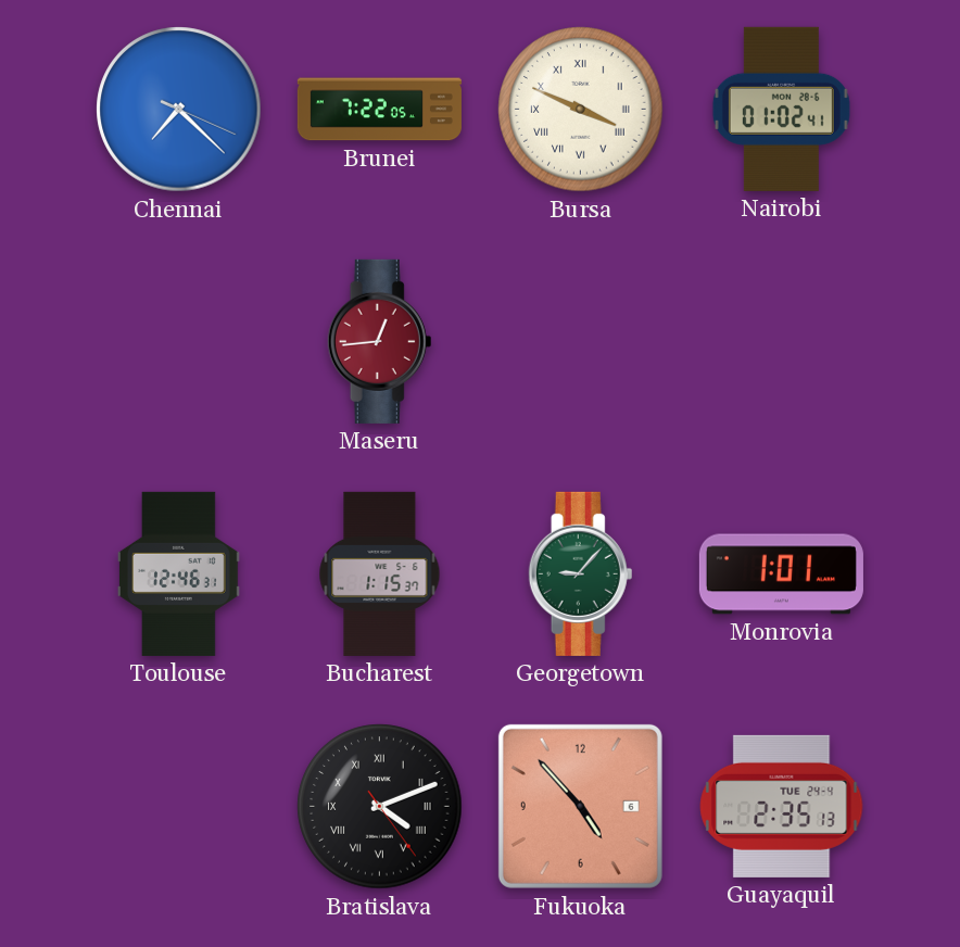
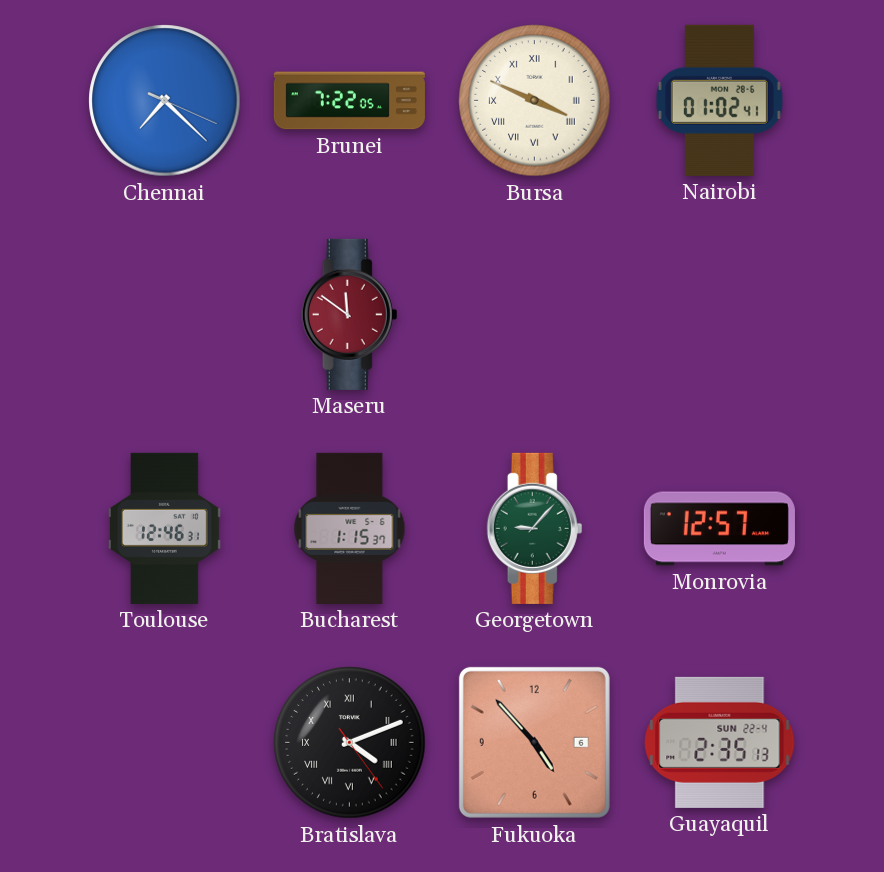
Maseru: 12:44 -> 11:51 (350, 314)
Monrovia: 1:01 -> 12:57 (719, 529)
Guayaquil date: TUE 24-4 -> SUN 22-4 (720, 742)
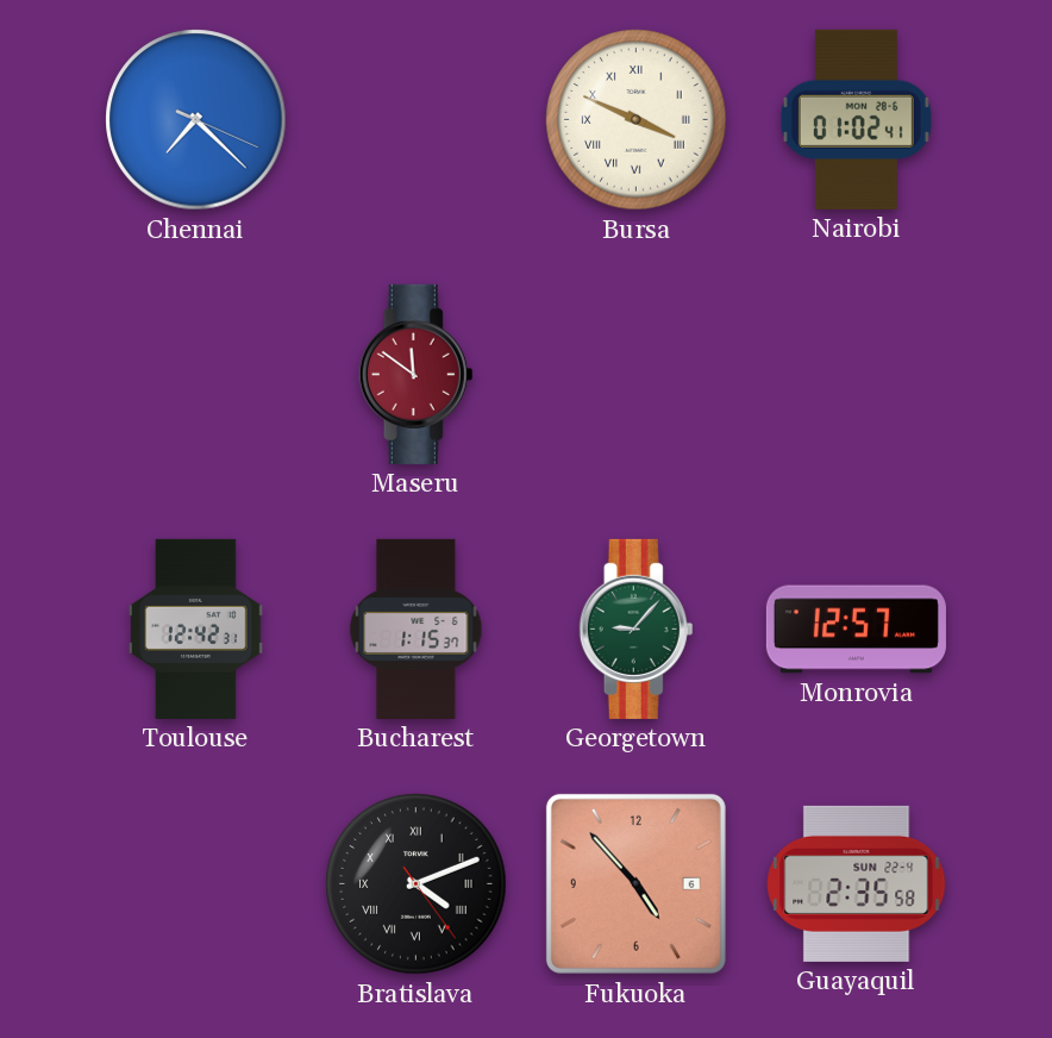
Brunei: 7:22 -> none (349, 101)
Toulouse: 12:46 -> 12:42 (196, 629)
Guayaquil: 2:35:13 -> 2:35:58 (857, 883)
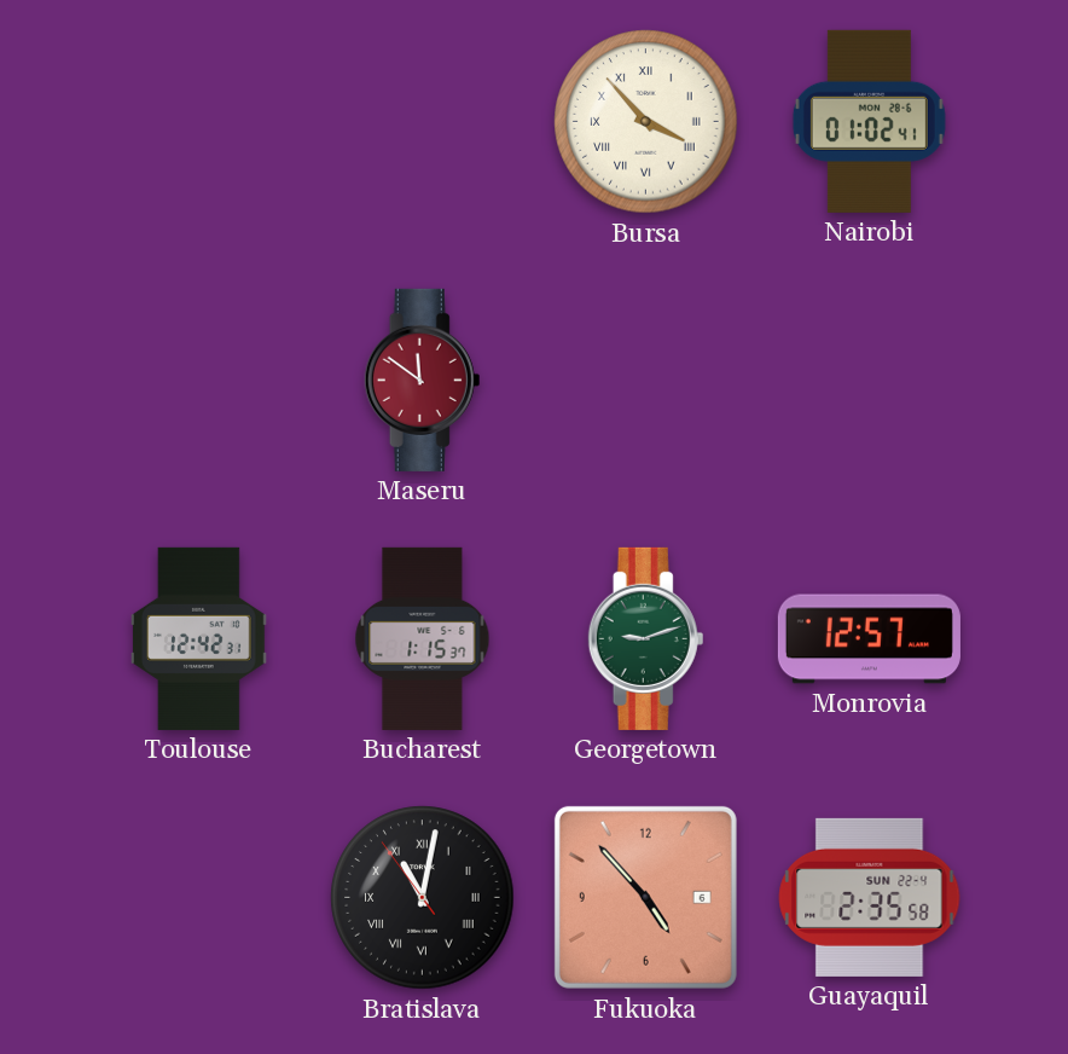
Chennai: 7:22 -> none (196, 120)
Bursa: 3:49 -> 3:53 (646, 122)
Georgetown: 9:07 -> 9:12 (646, 638)
Bratislava: 4:11 -> 11:01 (423, 898)
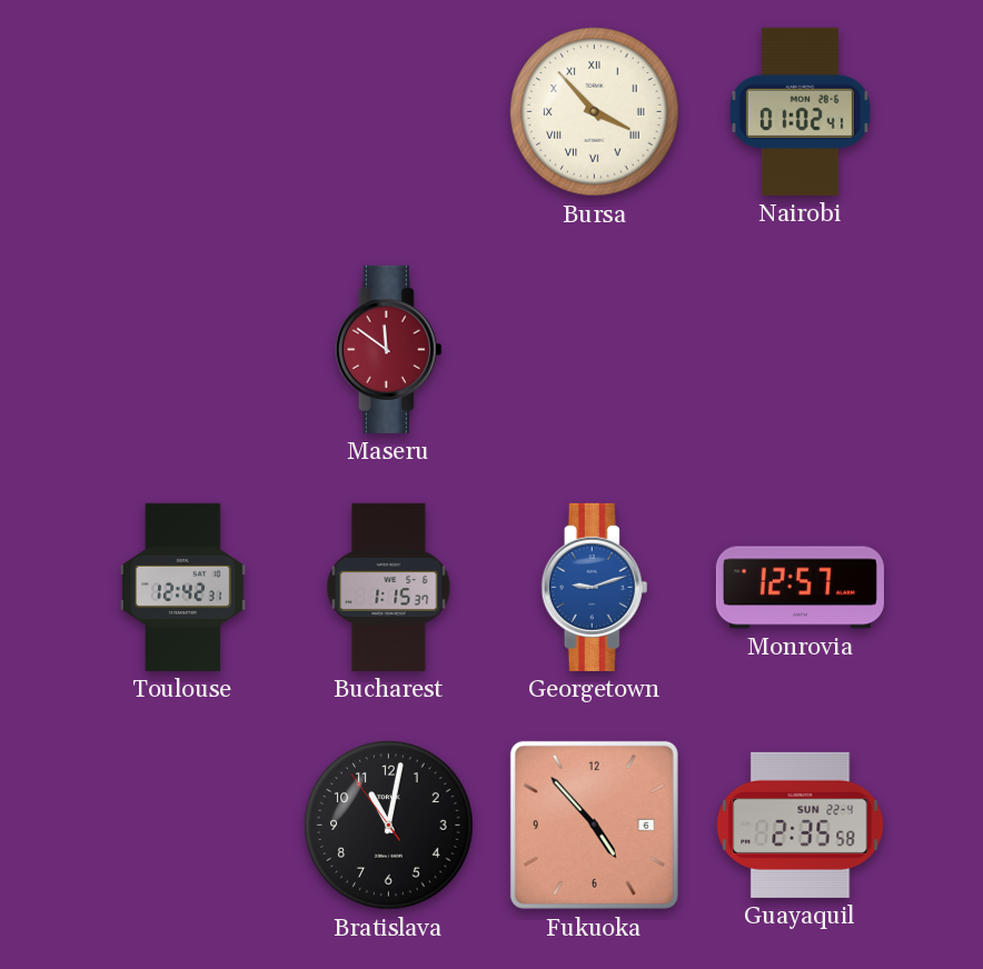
Georgetown dial: green -> blue (595, 587)
Bratislava numerals: Roman -> Arabic (389, 826)
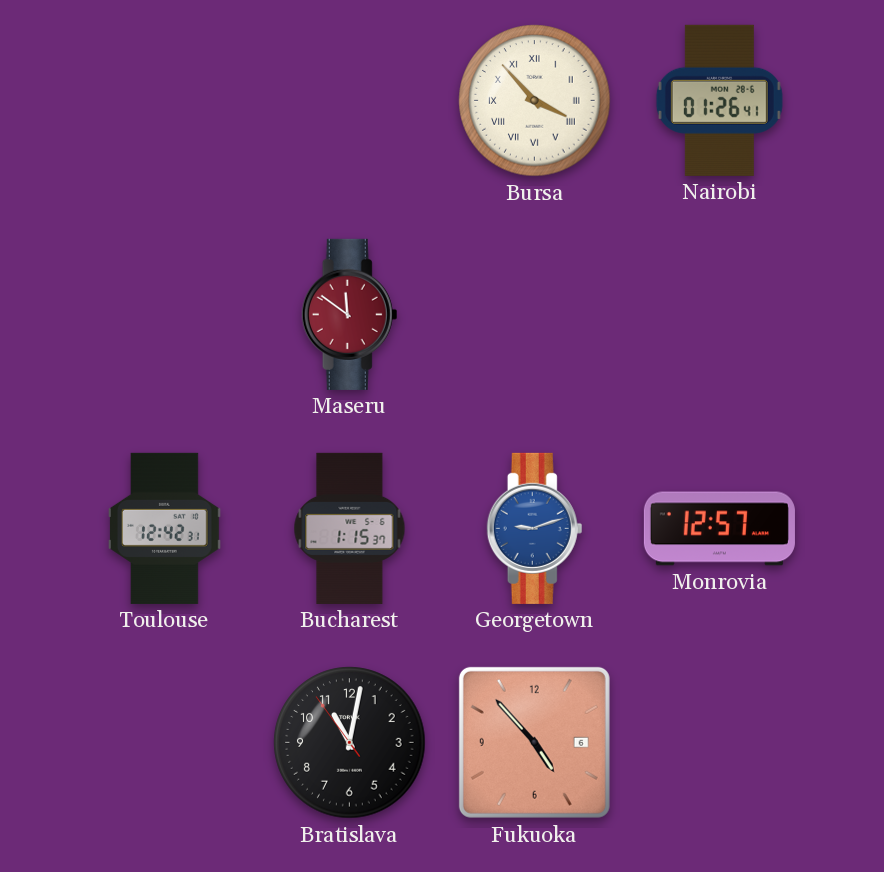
Nairobi: 01:02 -> 01:26 (719, 100)
Guayaquil: 2:35 -> none (801, 825)
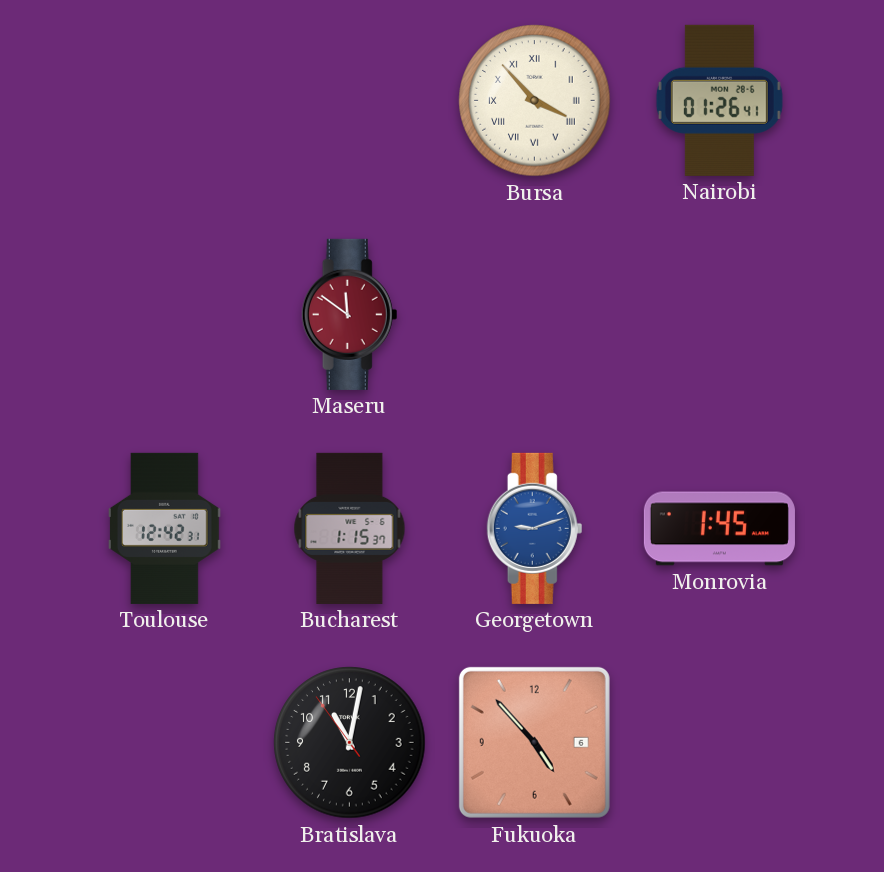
Monrovia: 12:57 -> 1:45 (719, 529)
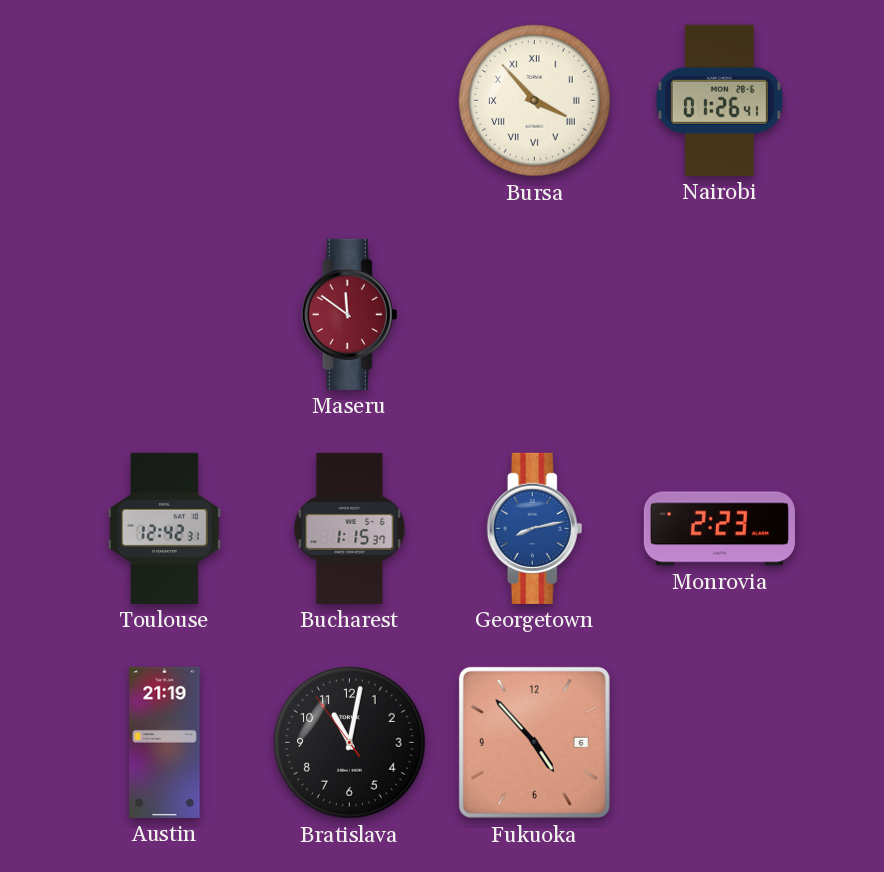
Georgetown: 9:12 -> 8:13 (535, 528)
Monrovia: 1:45 -> 2:23 (719, 529)
Austin: none -> 21:19 (165, 742)
